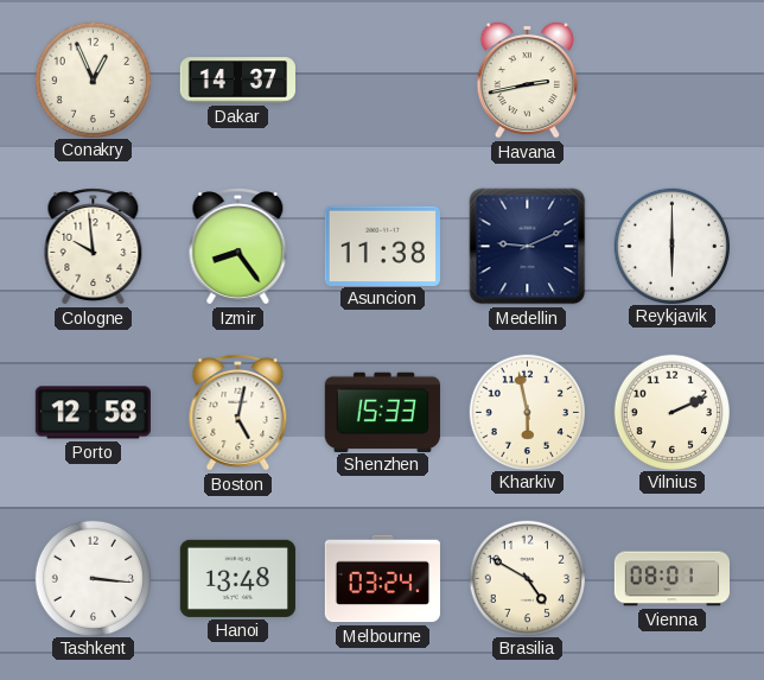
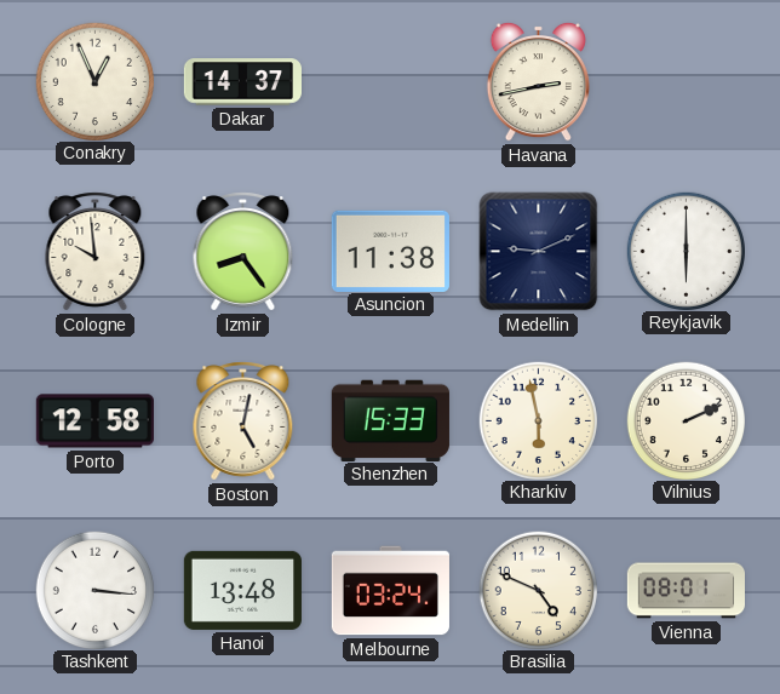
Brasilia: 4:50 -> 4:49 (538, 590)
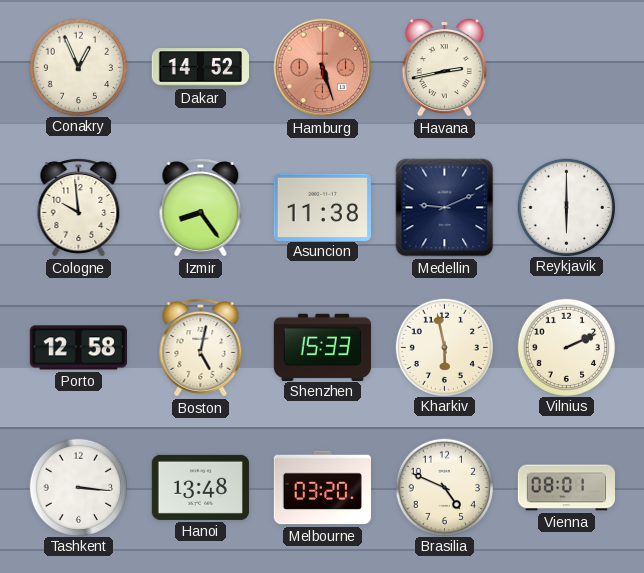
Dakar: 14:37 -> 14:52 (200, 68)
Hamburg: none -> 5:27 (323, 68)
Melbourne: 03:24 -> 03:20 (322, 488)
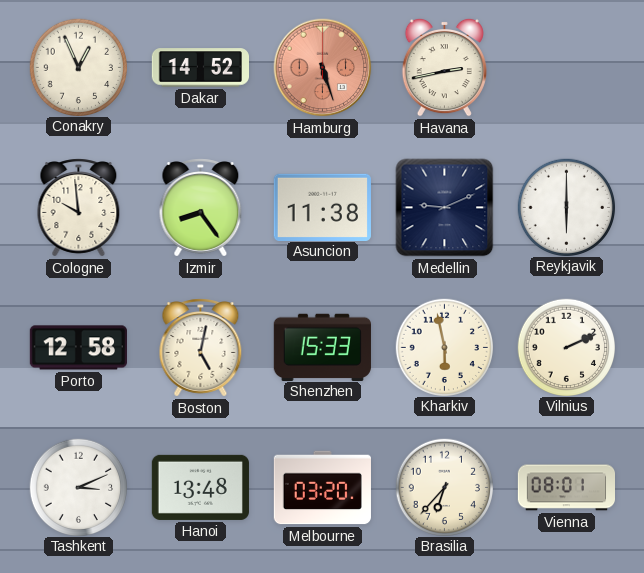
Tashkent: 3:16 -> 3:11 (78, 487)
Brasilia: 4:49 -> 6:37 (444, 487)
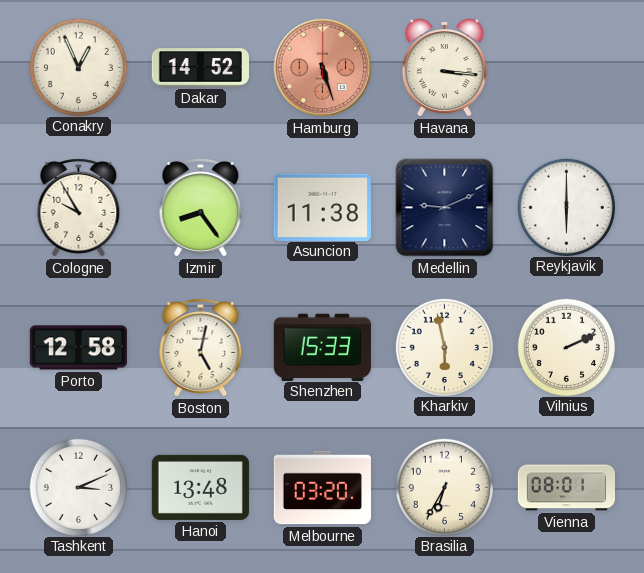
Havana: 2:43 -> 3:16 (444, 67)
Cologne: 9:59 -> 9:55 (79, 208)
Brasilia: 6:37 -> 6:35 (444, 487)
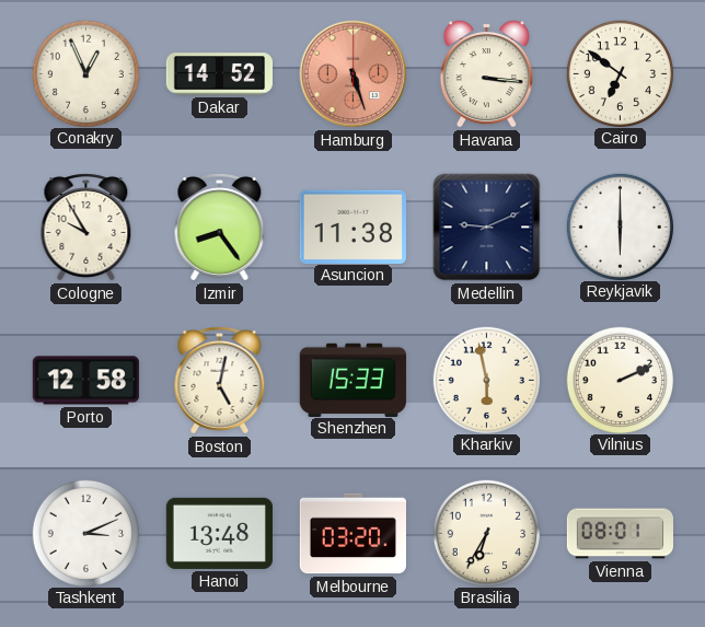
Cairo: none -> 6:51 (620, 73)
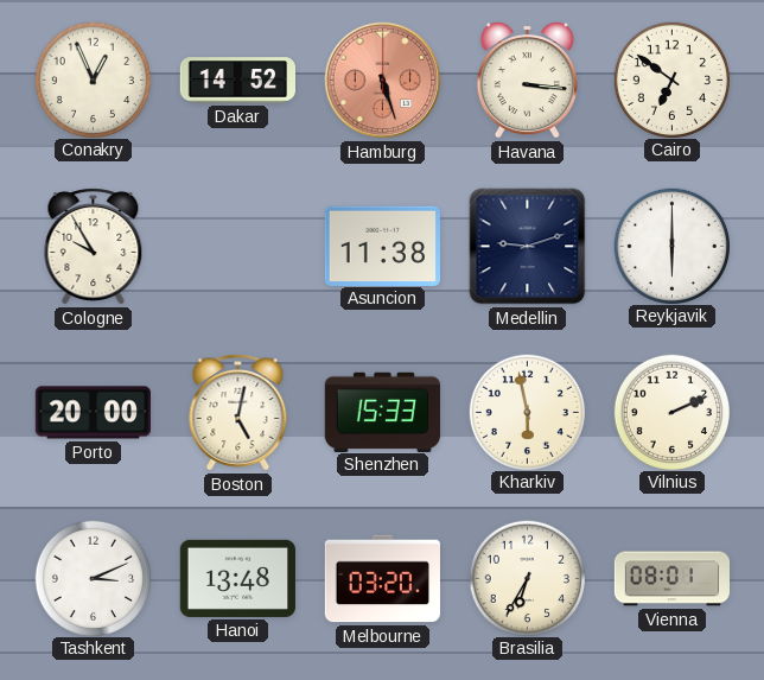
Izmir: 8:24 -> none (220, 228)
Medellin: 9:11 -> 9:12 (528, 247)
Porto: 12:58 -> 20:00 (93, 413)
